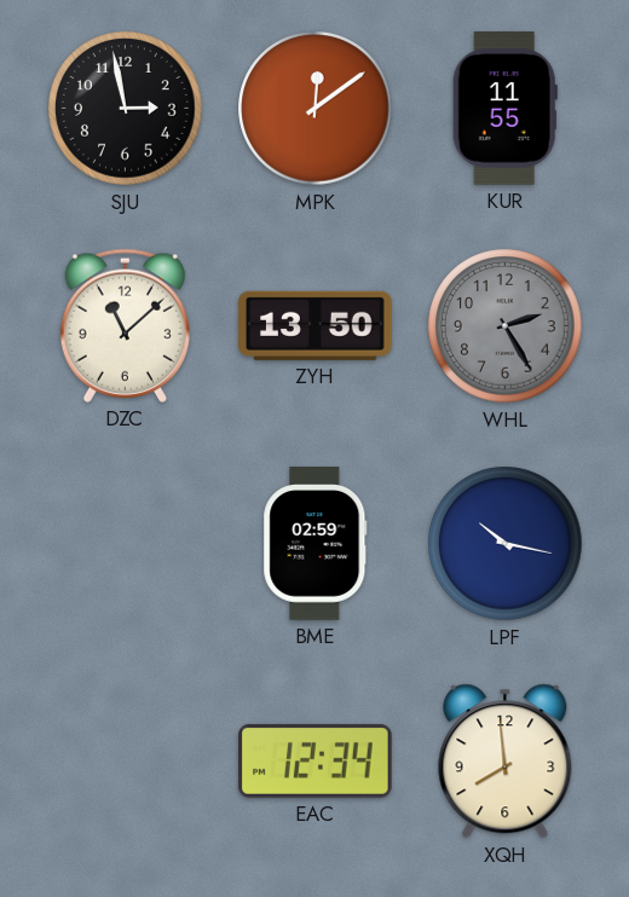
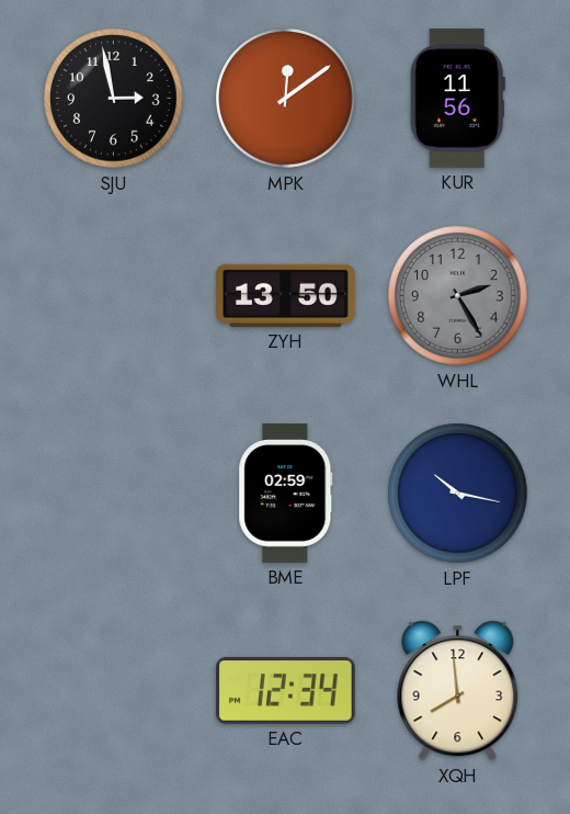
KUR: 11:55 -> 11:56 (457, 99)
DZC: 11:08 -> none (125, 325)
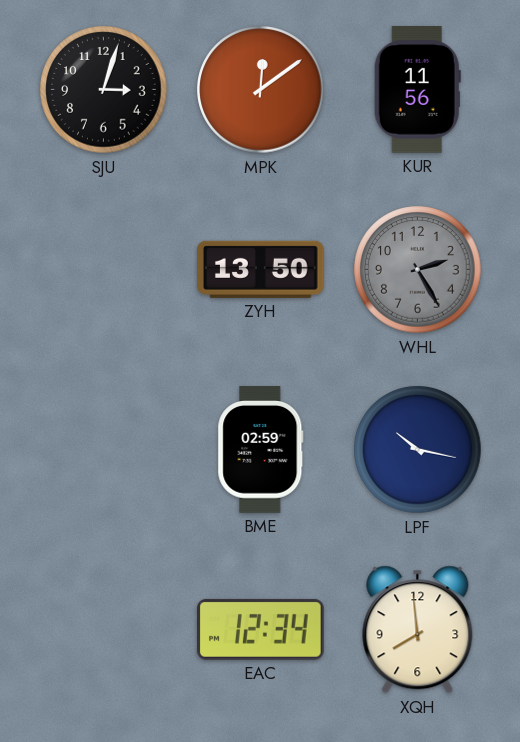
SJU: 2:58 -> 3:03 (104, 90)
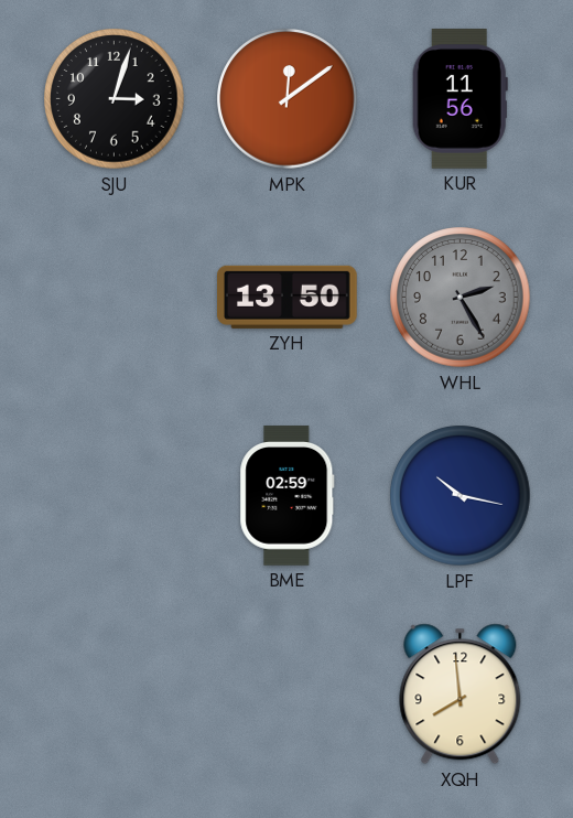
EAC: 12:34 -> none (261, 629)
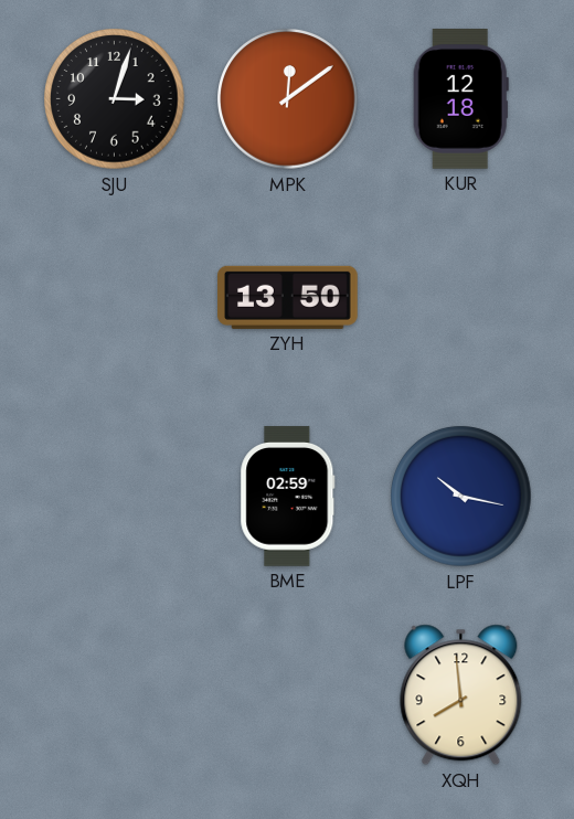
KUR: 11:56 -> 12:18 (460, 99)
WHL: 2:25 -> none (461, 298)
